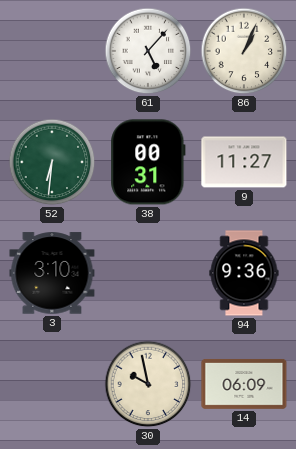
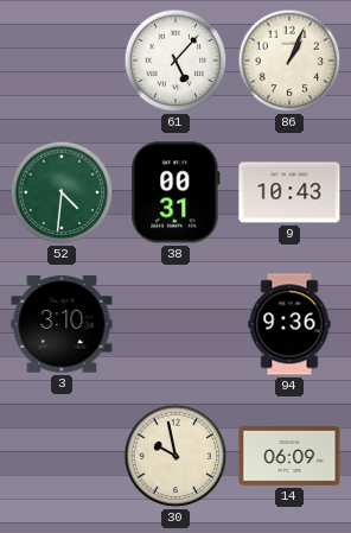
52: 6:31 -> 4:31 (62, 192)
9: 11:27 -> 10:43 (289, 192)
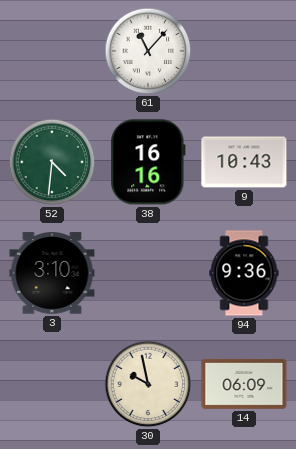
61: 5:07 -> 11:07 (148, 51)
86: 1:04 -> none (289, 61)
38: 00:31 -> 16:16 (148, 162)
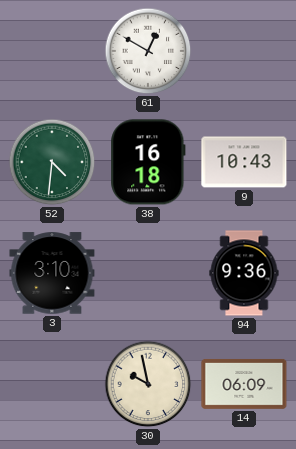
61: 11:07 -> 12:50 (148, 51)
38: 16:16 -> 16:18 (148, 162)
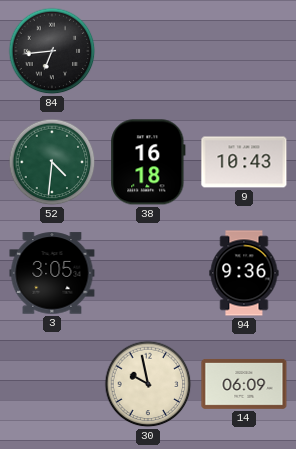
84: none -> 6:44 (52, 51)
61: 12:50 -> none (148, 51)
3: 3:10 -> 3:05 (52, 273)
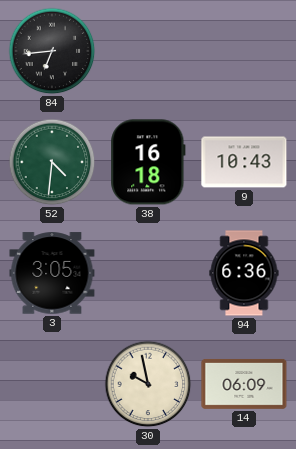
94: 9:36 -> 6:36 (244, 273)
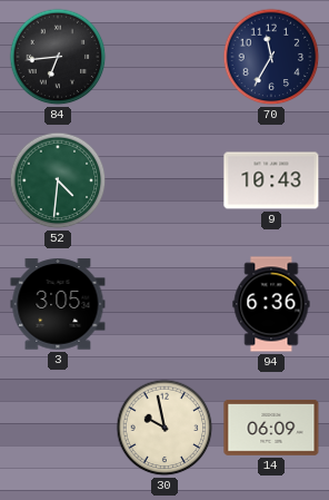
70: none -> 11:35 (271, 57)
38: 16:18 -> none (148, 162)
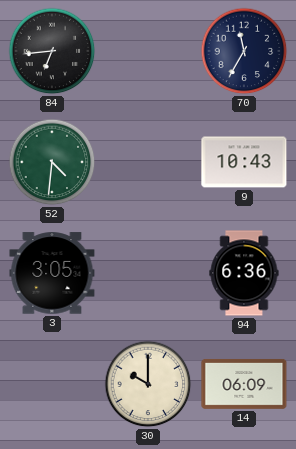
30: 9:58 -> 10:00 (148, 384)
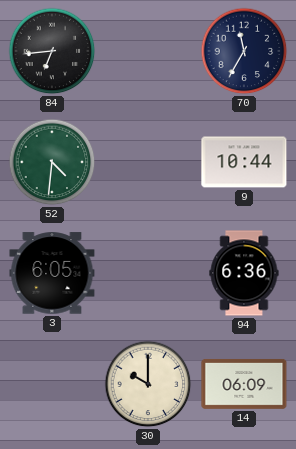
9: 10:43 -> 10:44 (244, 162)
3: 3:05 -> 6:05 (52, 273)
